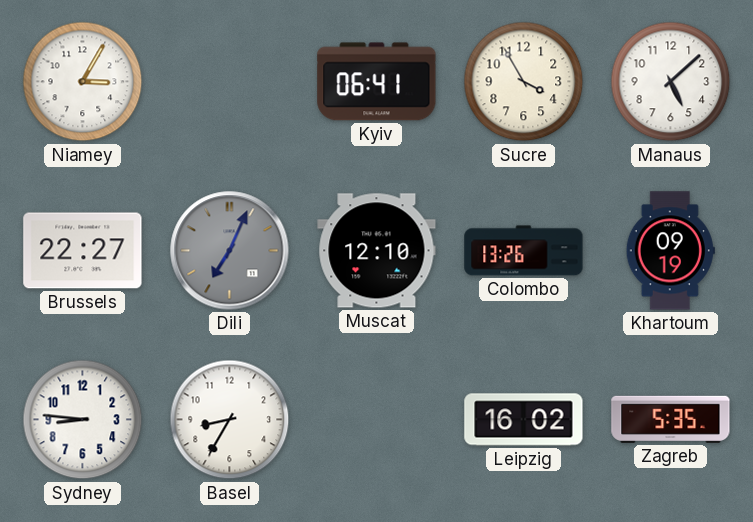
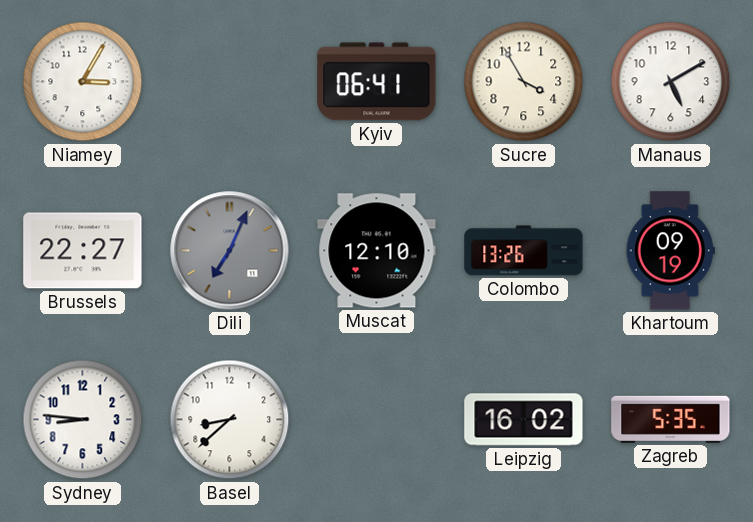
Manaus: 5:08 -> 5:10 (671, 82)
Basel: 8:35 -> 8:38 (230, 420)
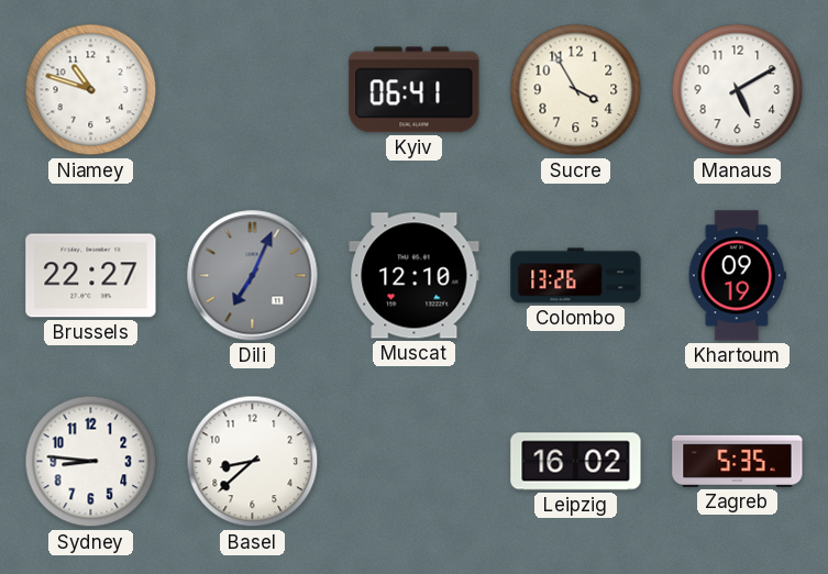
Niamey: 3:05 -> 10:48 (91, 90)
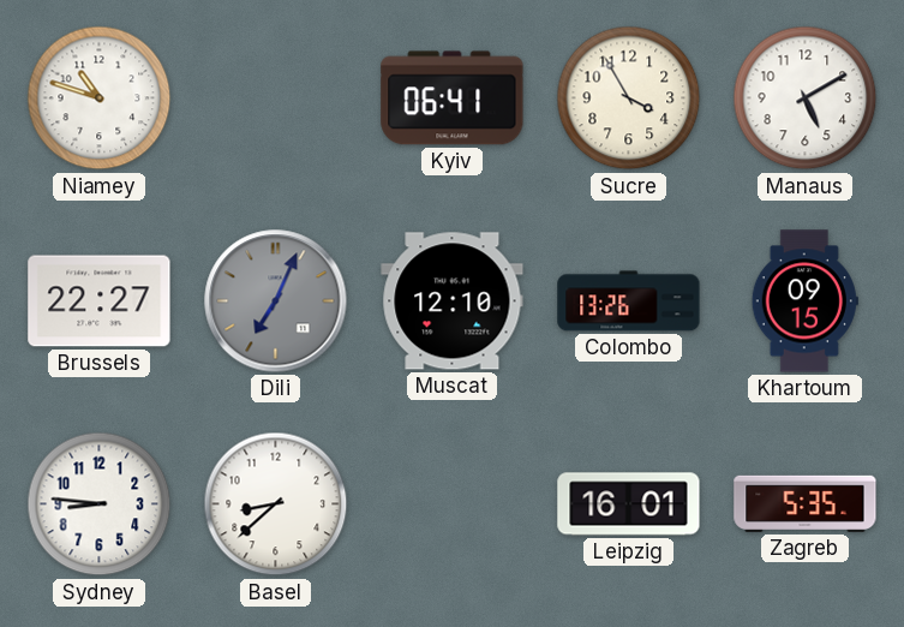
Khartoum: 09:19 -> 09:15 (804, 301)
Leipzig: 16:02 -> 16:01 (629, 504)
